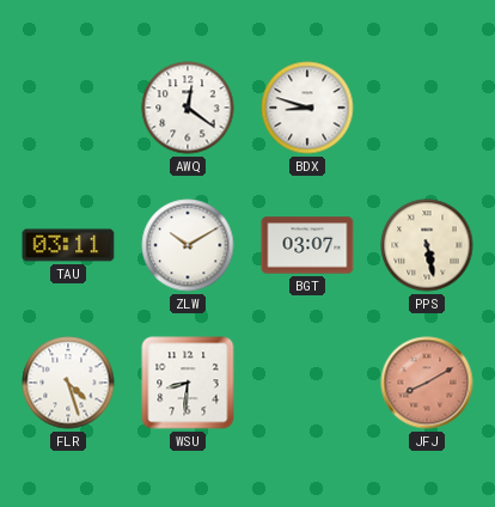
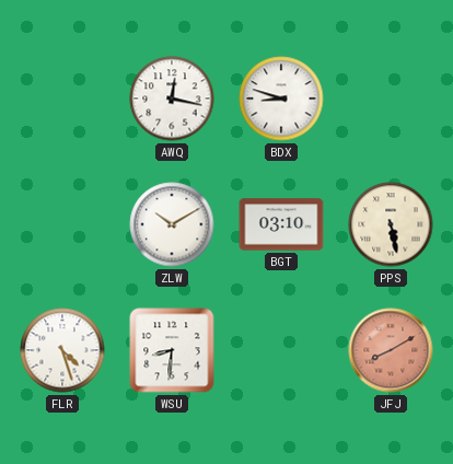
AWQ: 12:21 -> 12:17 (172, 98)
TAU: 03:11 -> none (68, 245)
BGT: 03:07 -> 03:10 (281, 224)
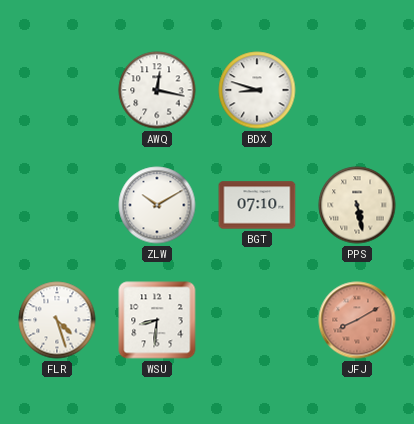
BGT: 03:10 -> 07:10 (257, 205)
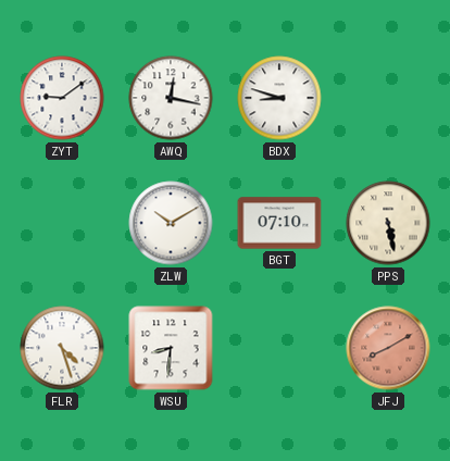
ZYT: none -> 9:09 (62, 98)
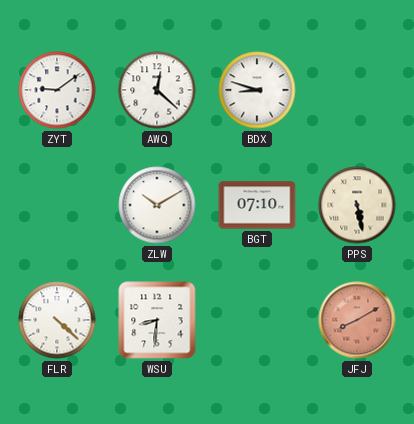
AWQ: 12:17 -> 12:22 (157, 90)
FLR: 4:27 -> 4:22 (57, 320)
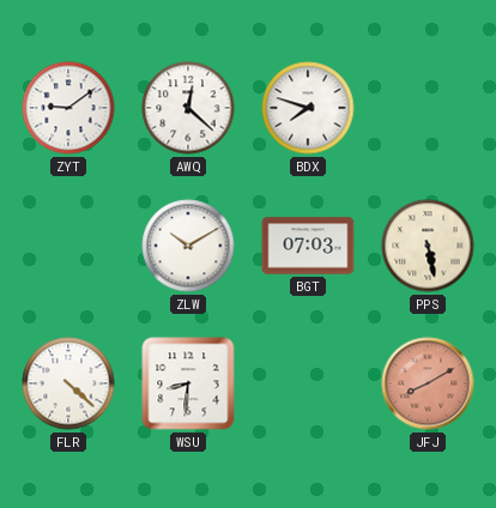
BDX: 8:48 -> 7:48 (308, 108)
BGT: 07:10 -> 07:03 (308, 246)
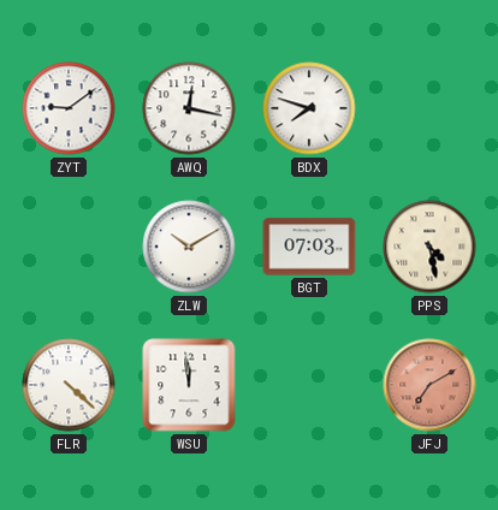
AWQ: 12:22 -> 12:17 (189, 108)
PPS: 5:28 -> 4:28 (429, 247)
WSU: 8:31 -> 11:59 (189, 385)
JFJ: 8:10 -> 7:10 (429, 385)
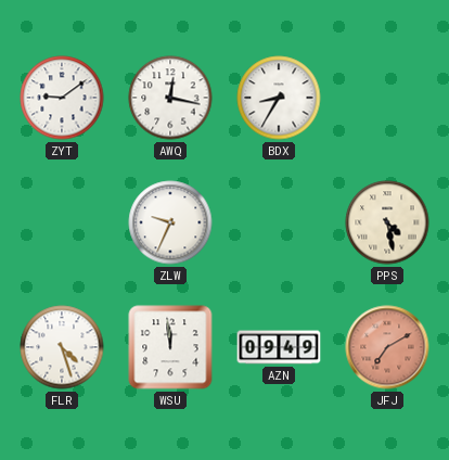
BDX: 7:48 -> 8:35 (279, 98)
ZLW: 10:10 -> 9:34 (170, 222)
BGT: 07:03 -> none (309, 247)
FLR: 4:22 -> 4:27 (62, 347)
AZN: none -> 09:49 (279, 347)
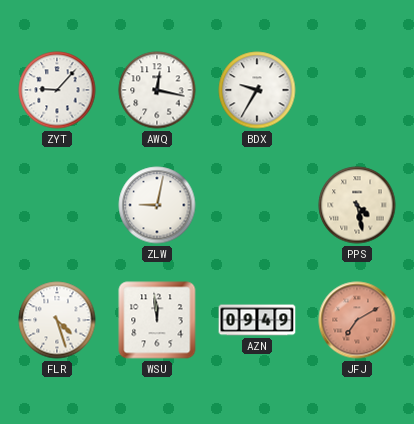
ZYT: 9:09 -> 9:07 (57, 90)
BDX: 8:35 -> 9:35 (257, 90)
ZLW: 9:34 -> 9:02 (157, 205)
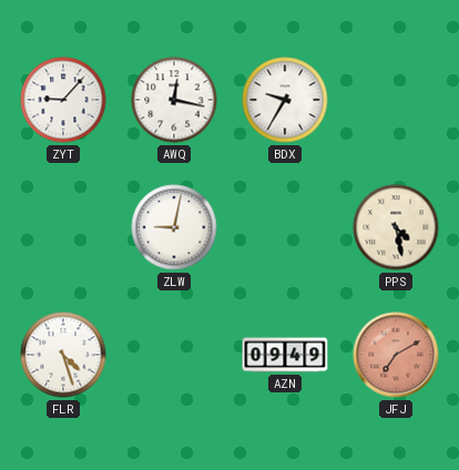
WSU: 11:59 -> none (157, 320)
